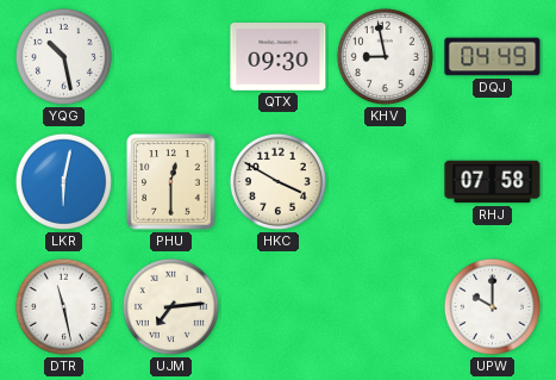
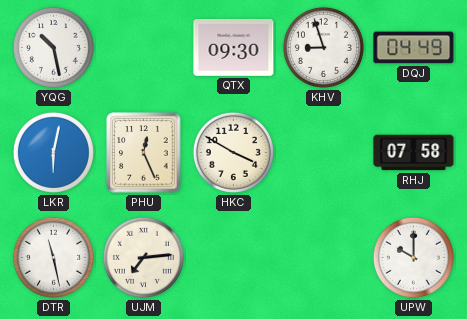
KHV: 8:58 -> 8:57 (323, 47)
PHU: 12:30 -> 12:26 (144, 153)
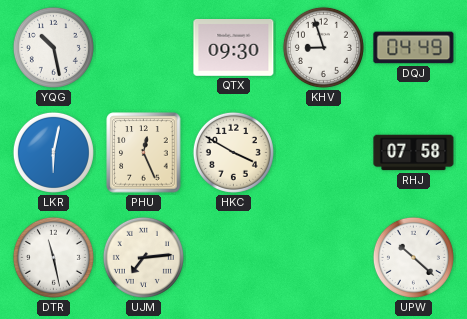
UPW: 10:00 -> 10:22 (413, 257)
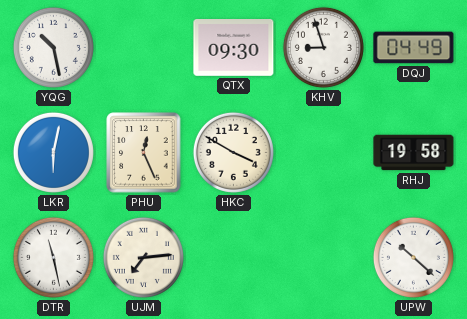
RHJ: 07:58 -> 19:58 (414, 153)
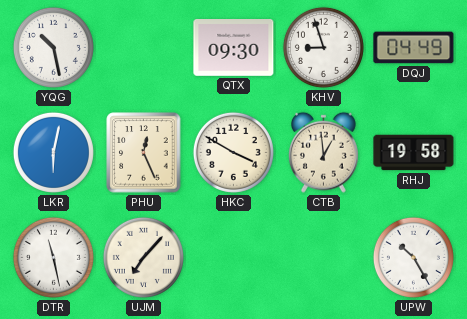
CTB: none -> 12:59 (323, 152)
UJM: 7:14 -> 7:07 (143, 257)
UPW: 10:22 -> 10:25 (413, 257)
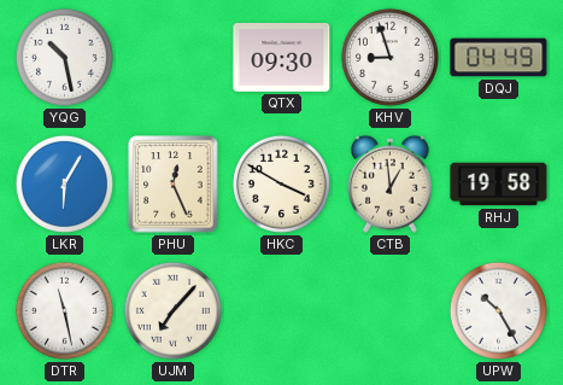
LKR: 6:02 -> 6:05 (64, 183)
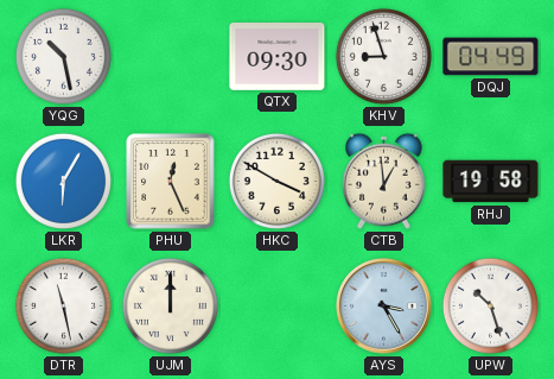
UJM: 7:07 -> 12:00 (170, 305)
AYS: none -> 3:25 (384, 307)
UPW: 10:25 -> 10:27 (490, 305)
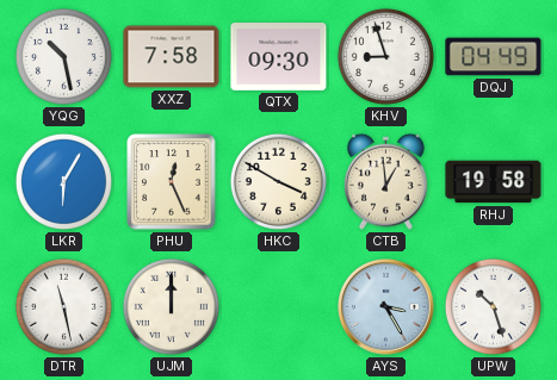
XXZ: none -> 7:58 (172, 57)
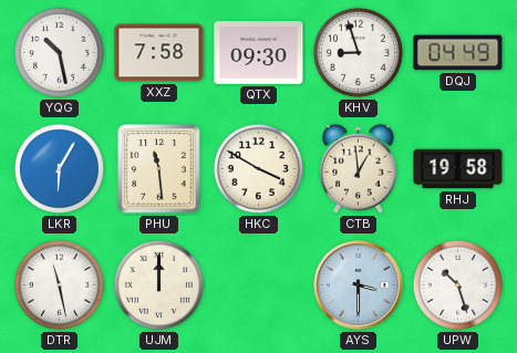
PHU: 12:26 -> 11:29 (159, 169)
AYS: 3:25 -> 3:30 (359, 285)
